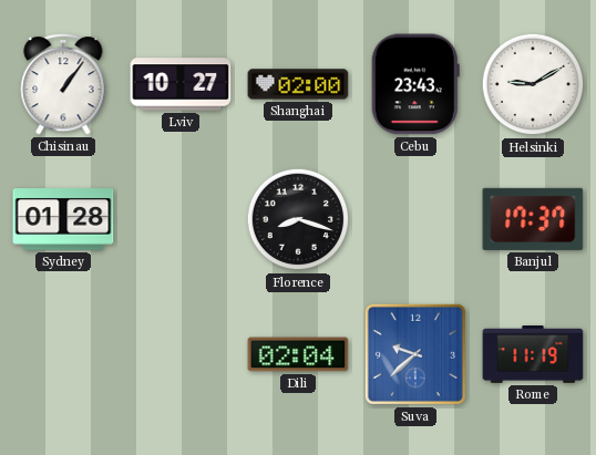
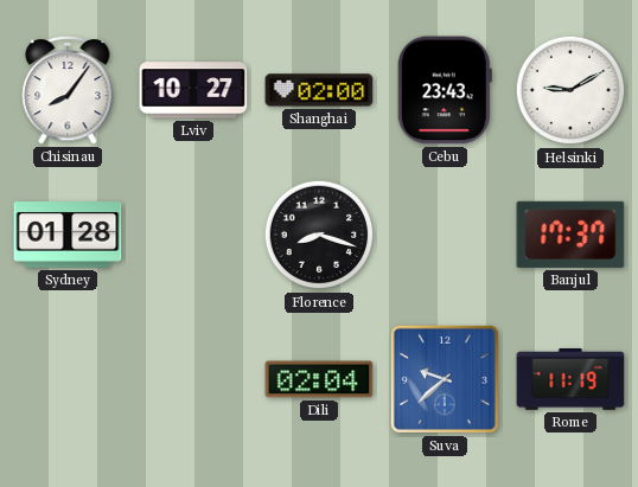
Chisinau: 1:06 -> 8:06 (68, 90)
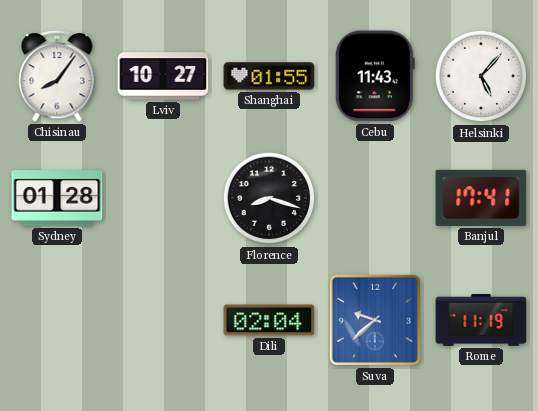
Shanghai: 02:00 -> 01:55 (269, 76)
Cebu: 23:43 -> 11:43 (375, 76)
Helsinki: 9:10 -> 5:07 (481, 76)
Banjul: 17:37 -> 17:41 (481, 198)
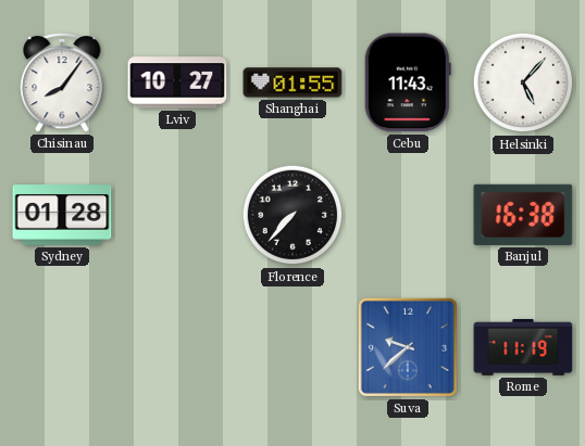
Florence: 8:18 -> 7:37 (292, 215)
Banjul: 17:41 -> 16:38 (523, 215)
Dili: 02:04 -> none (269, 320)
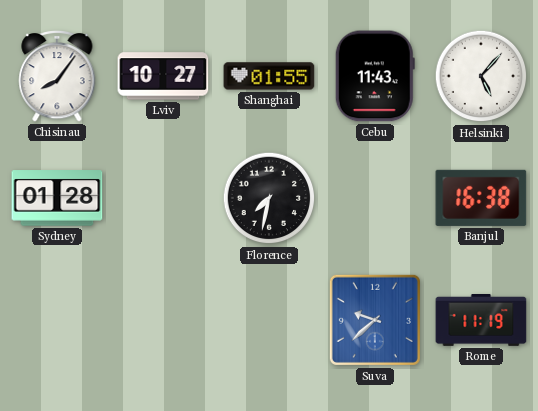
Florence: 7:37 -> 7:32 (269, 198)
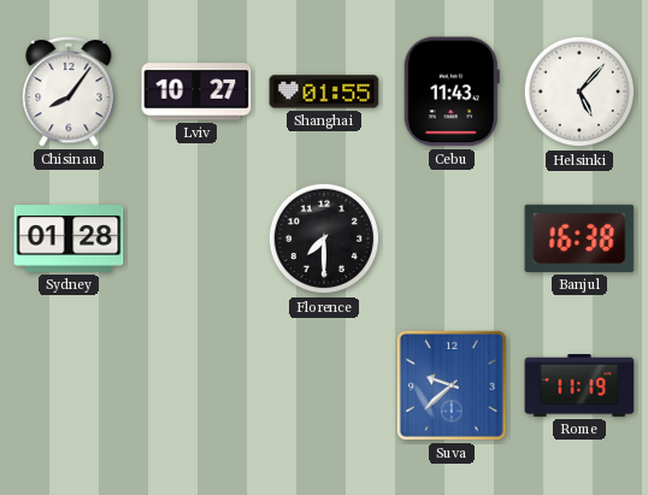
Florence: 7:32 -> 7:30 (324, 238)
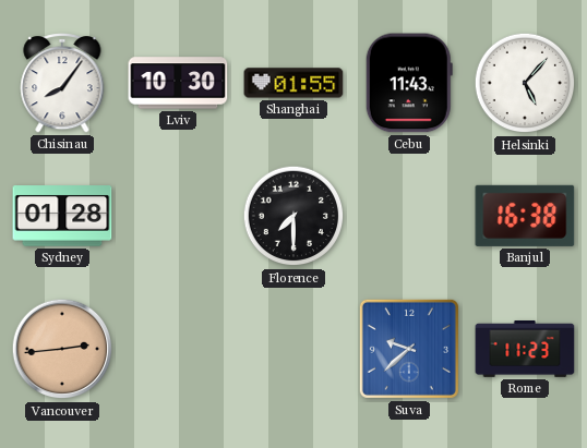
Lviv: 10:27 -> 10:30 (178, 83)
Vancouver: none -> 2:44 (62, 349)
Rome: 11:19 -> 11:23 (525, 350)
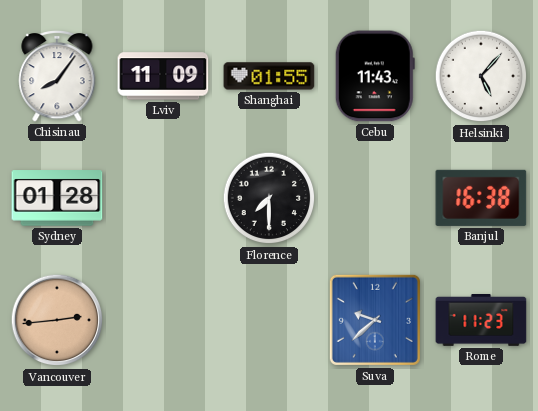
Lviv: 10:30 -> 11:09 (163, 76)
